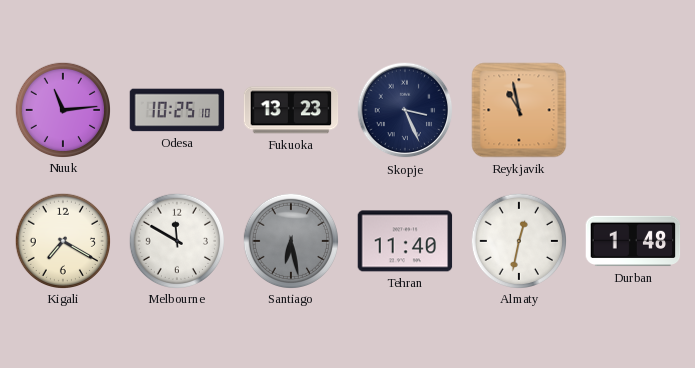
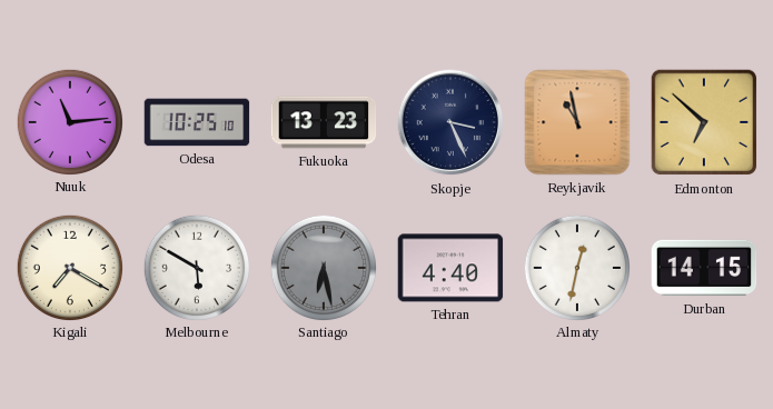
Edmonton: none -> 6:52 (704, 122)
Melbourne: 11:50 -> 5:50 (196, 267)
Tehran: 11:40 -> 4:40 (450, 268)
Durban: 1:48 -> 14:15 (704, 268)
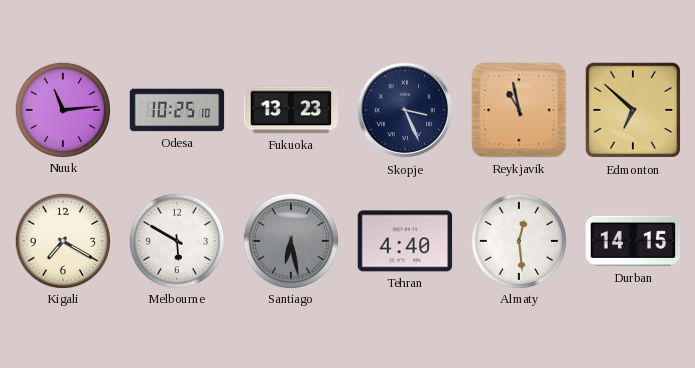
Almaty: 12:32 -> 12:29 (518, 240)
